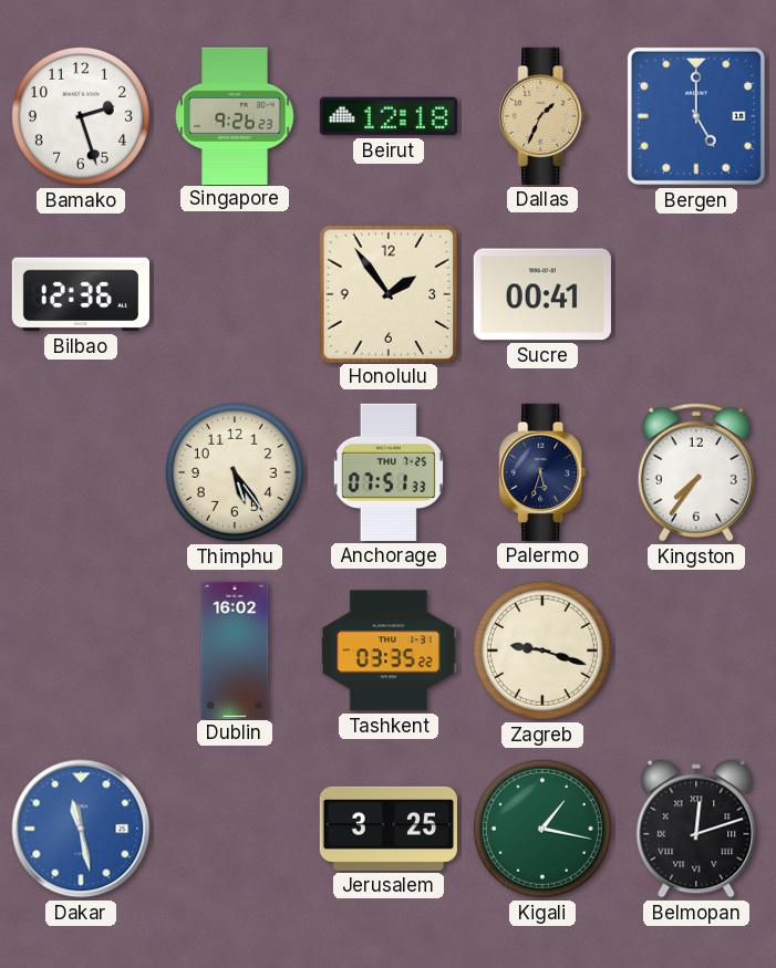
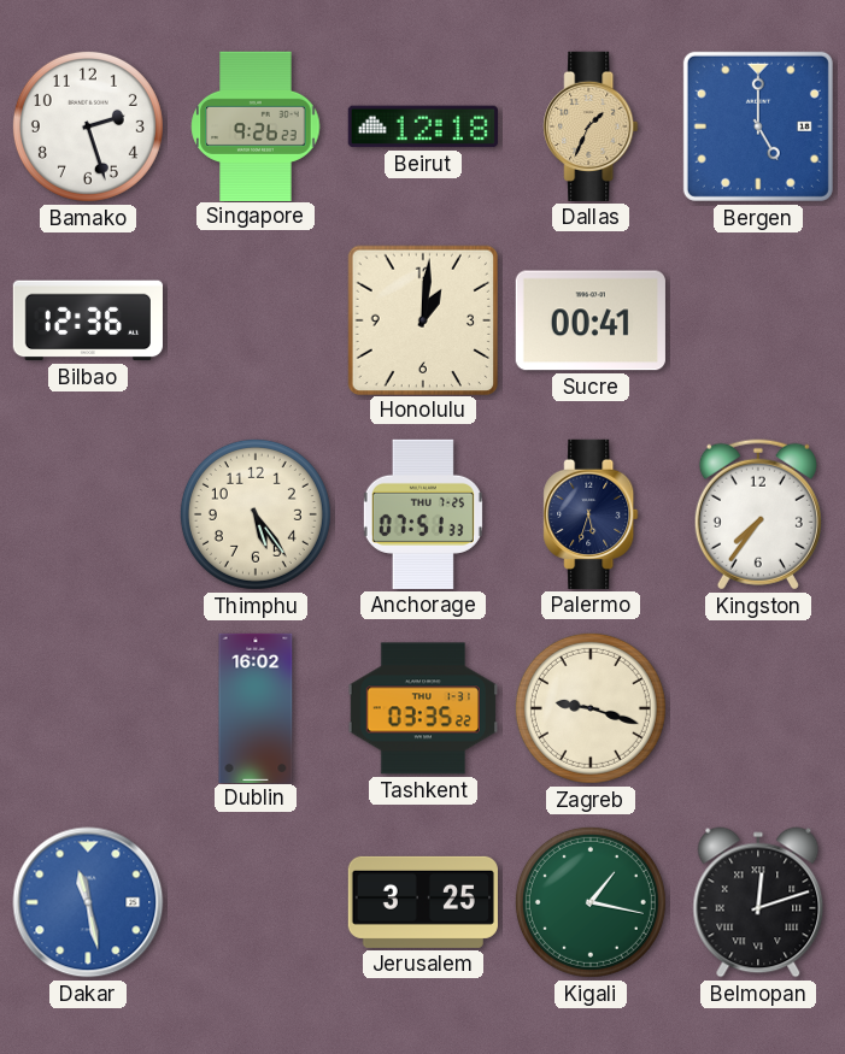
Honolulu: 1:54 -> 1:01 (422, 319)
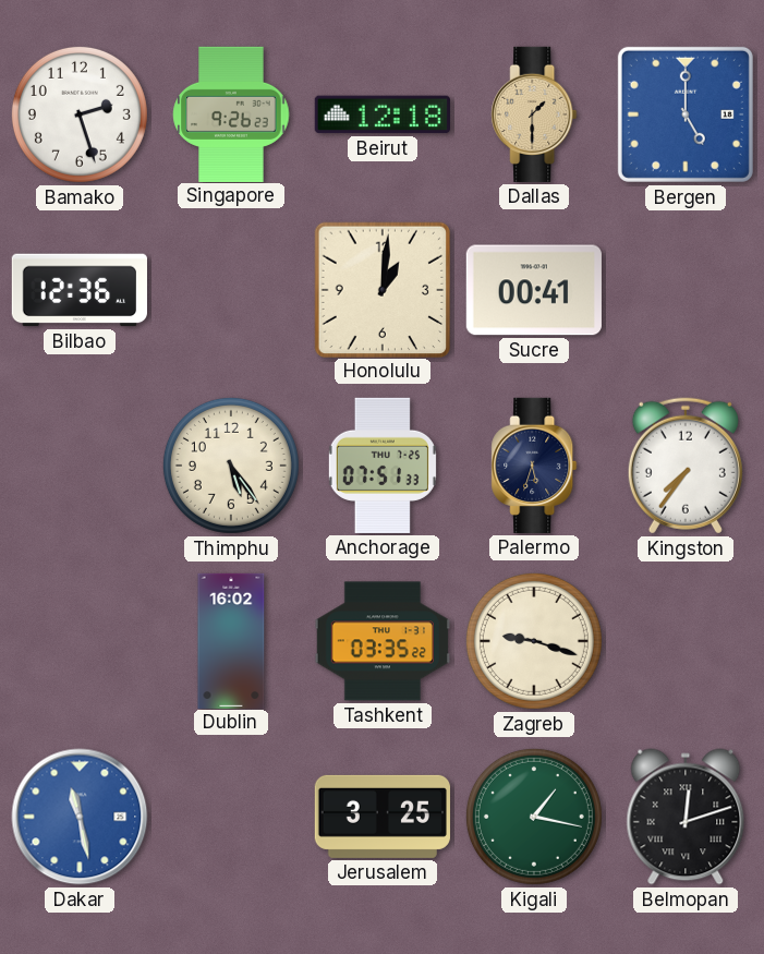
Dallas: 1:34 -> 1:30 (534, 114)
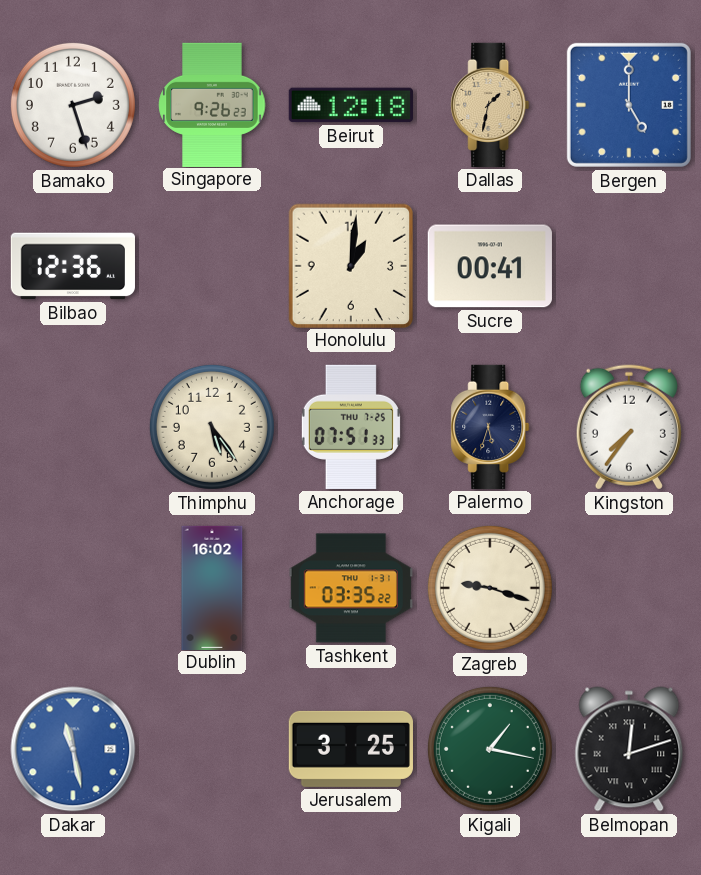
Dallas: 1:30 -> 1:32 (490, 105)
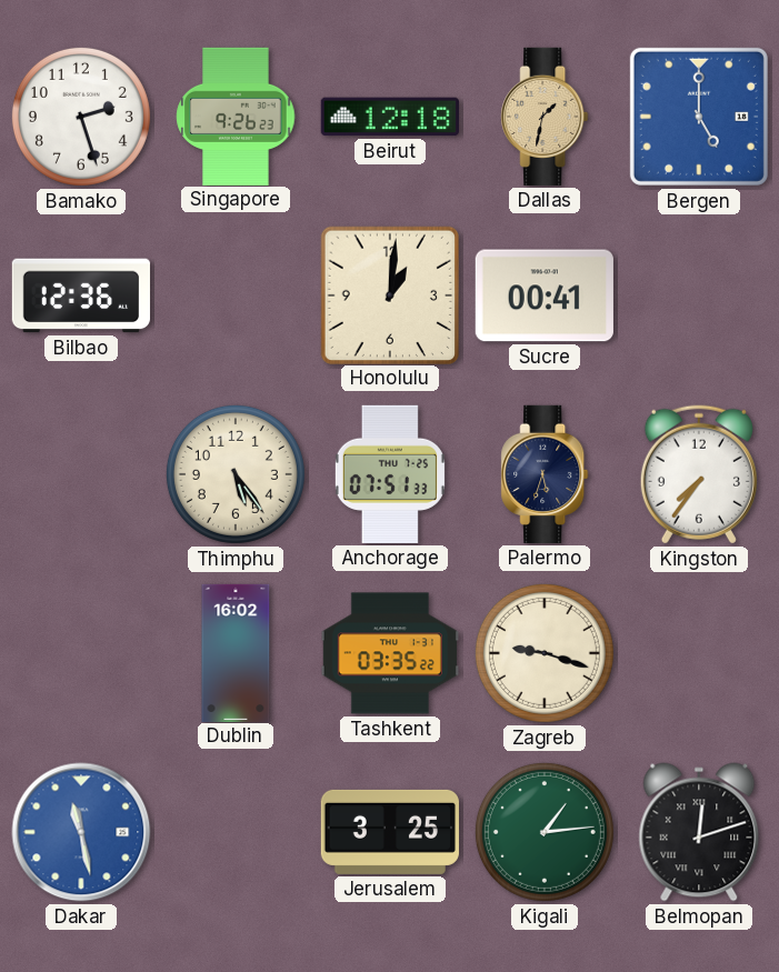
Kigali: 1:17 -> 1:14 (545, 832)
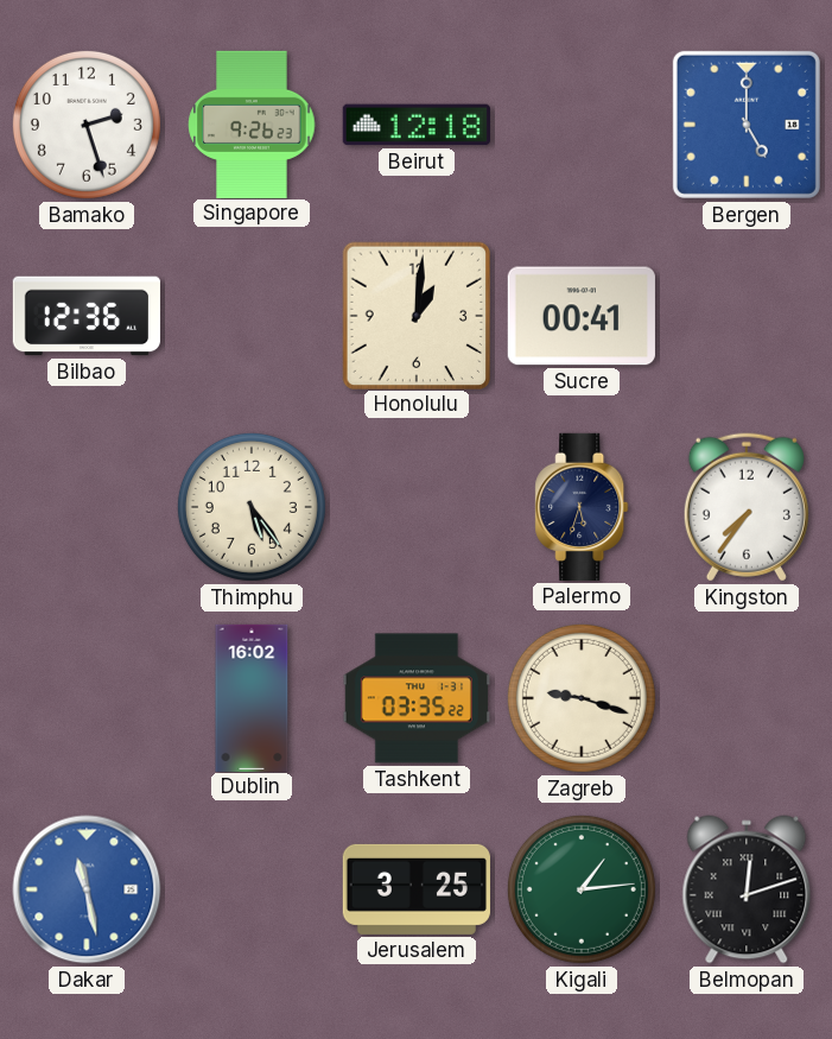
Dallas: 1:32 -> none (545, 117)
Anchorage: 07:51 -> none (390, 474)
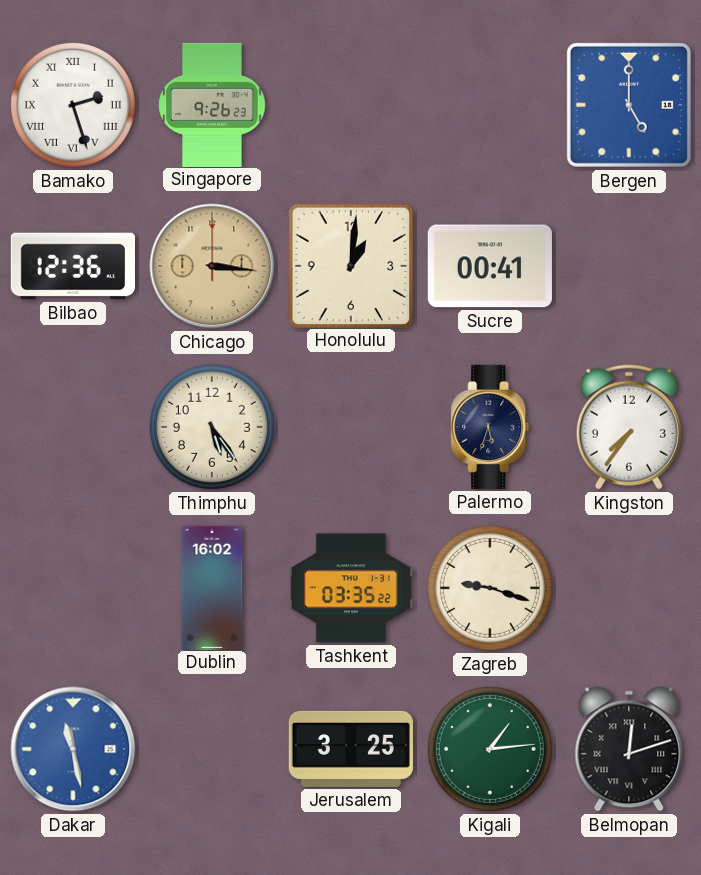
Bamako numerals: Arabic -> Roman (73, 105)
Beirut: 12:18 -> none (417, 125)
Chicago: none -> 3:16 (212, 266)
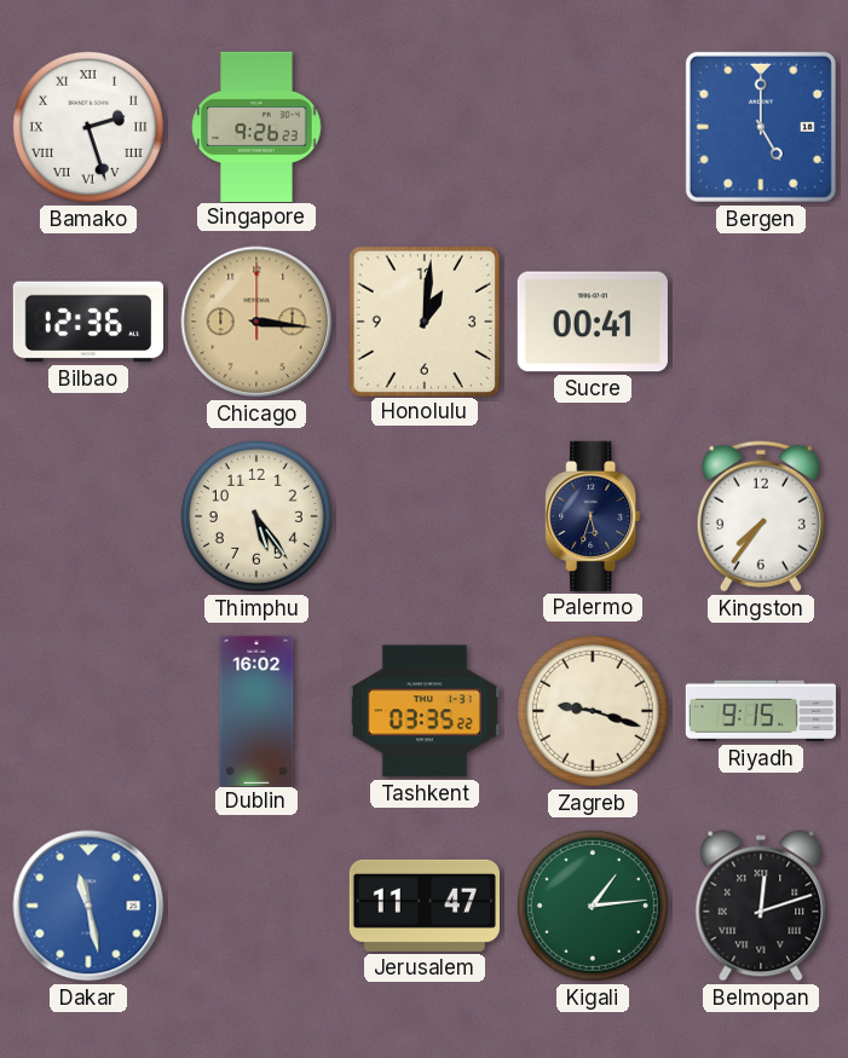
Riyadh: none -> 9:15 (761, 711)
Jerusalem: 3:25 -> 11:47 (425, 906)
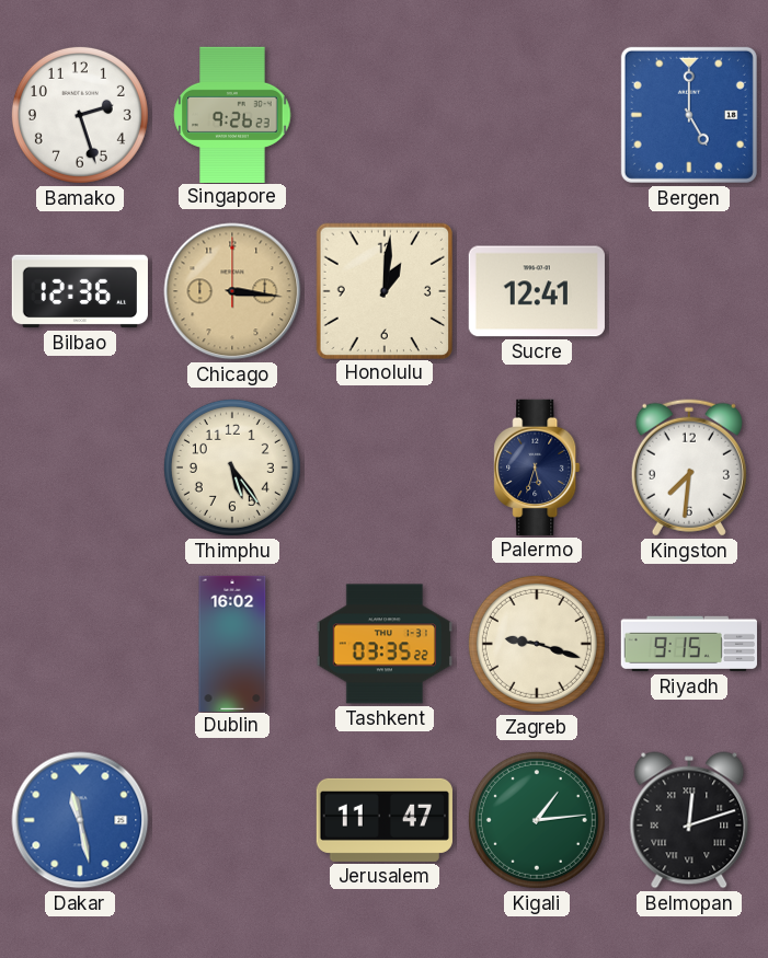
Bamako numerals: Roman -> Arabic (80, 115)
Sucre: 00:41 -> 12:41 (537, 291)
Kingston: 7:36 -> 7:31 (689, 468)
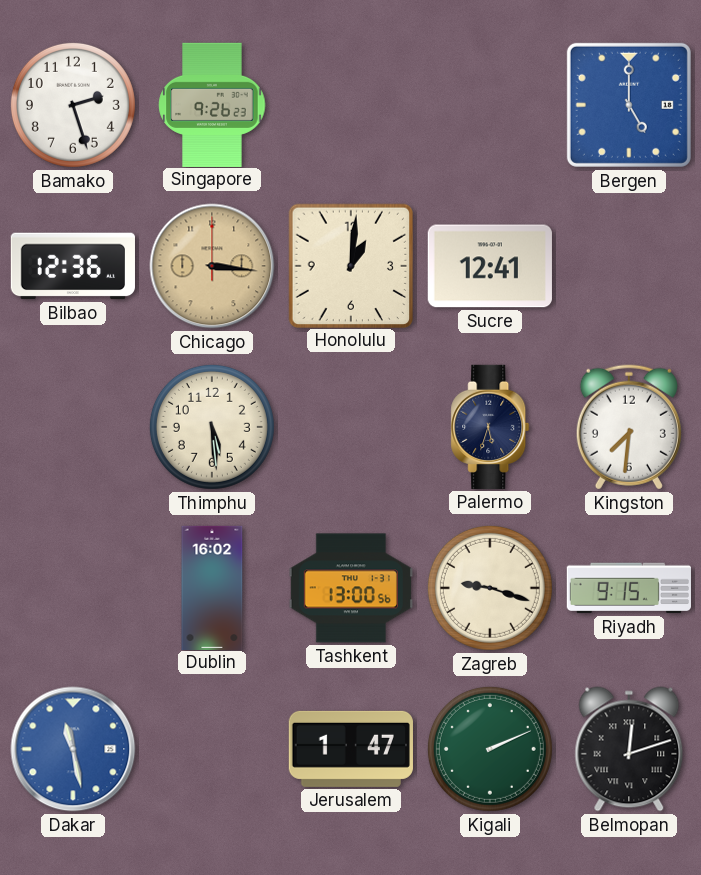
Thimphu: 5:24 -> 5:29 (212, 427)
Tashkent: 03:35 -> 13:00 (351, 588)
Jerusalem: 11:47 -> 1:47 (351, 749)
Kigali: 1:14 -> 2:11 (490, 749)
